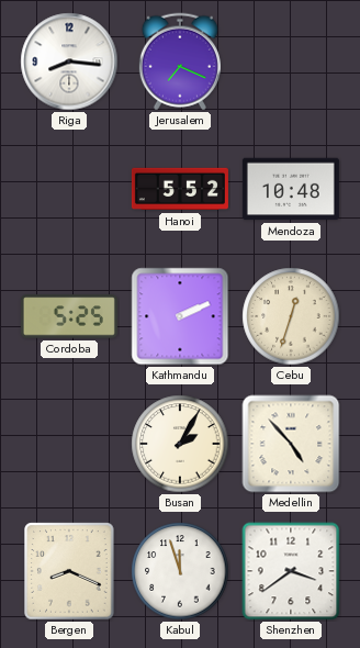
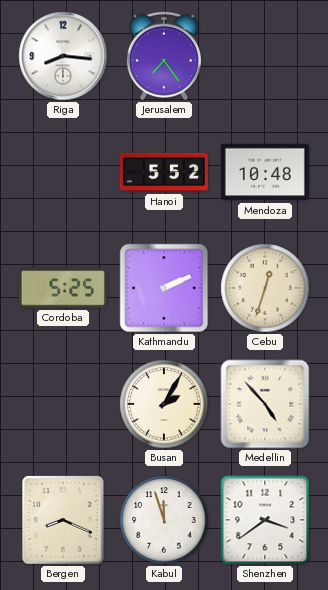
Jerusalem: 7:19 -> 7:24 (164, 56)
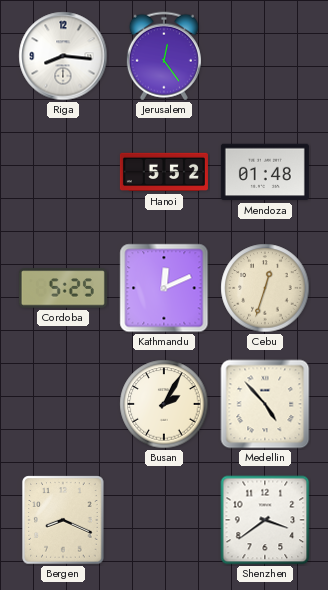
Jerusalem: 7:24 -> 12:24 (164, 56)
Mendoza: 10:48 -> 01:48 (265, 172)
Kathmandu: 2:11 -> 12:11 (164, 288)
Kabul: 11:57 -> none (164, 520)
